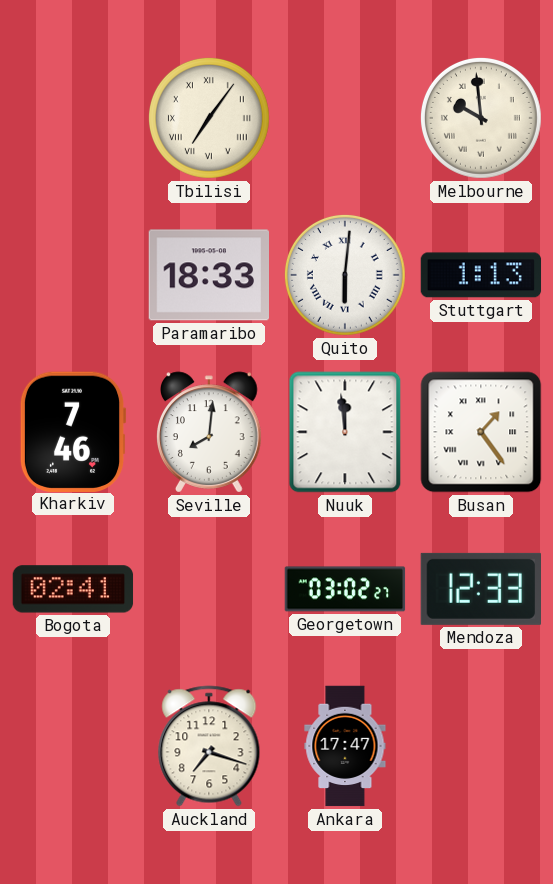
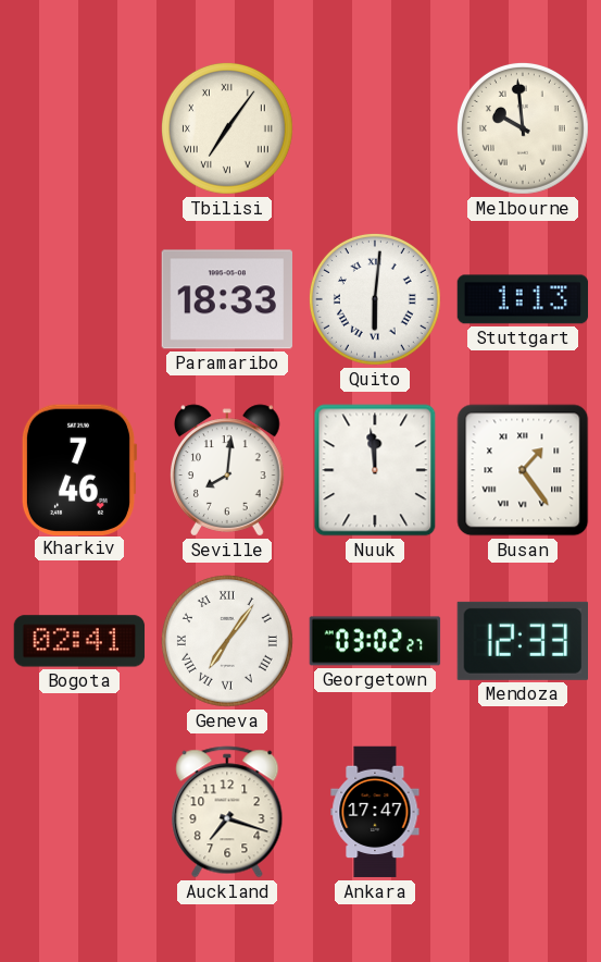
Geneva: none -> 7:06 (227, 641)
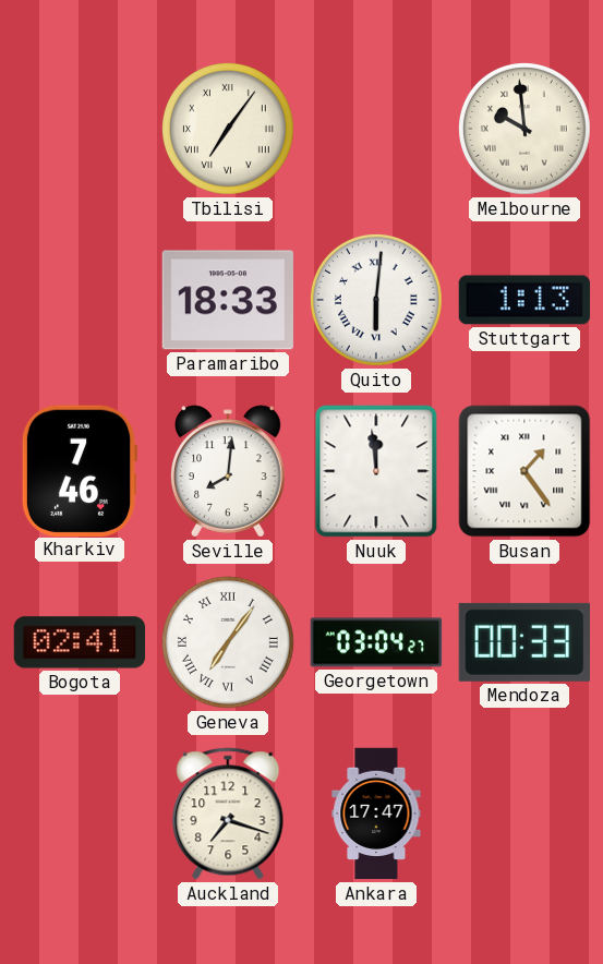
Georgetown: 03:02 -> 03:04 (376, 642)
Mendoza: 12:33 -> 00:33 (523, 642)
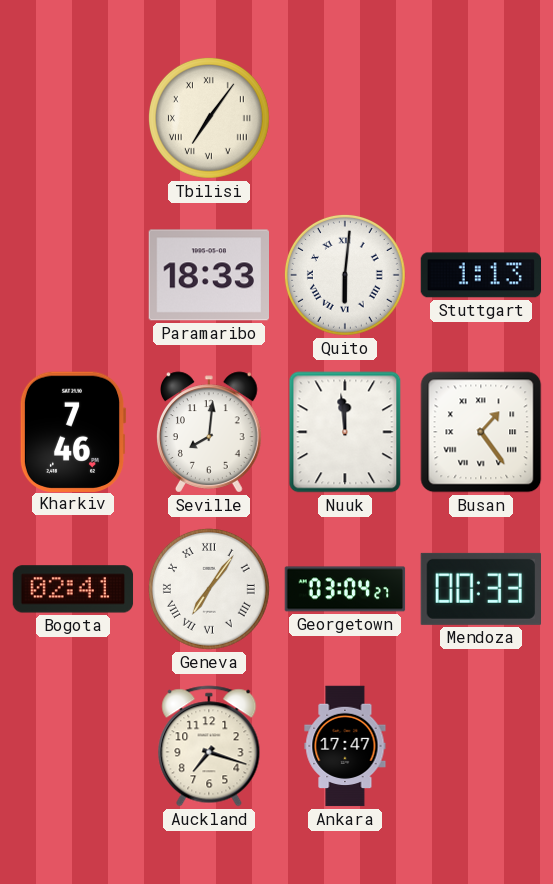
Melbourne: 9:59 -> none (524, 129)
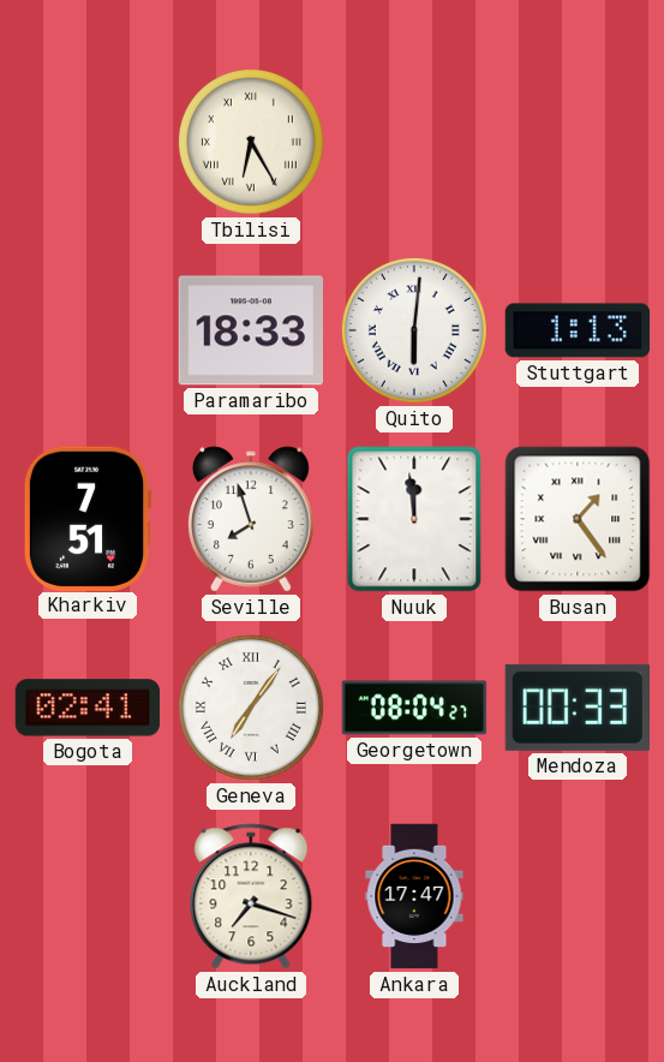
Tbilisi: 7:06 -> 6:25 (251, 142)
Kharkiv: 7:46 -> 7:51 (88, 518)
Seville: 8:01 -> 7:57 (252, 519)
Georgetown: 03:04 -> 08:04 (414, 708)
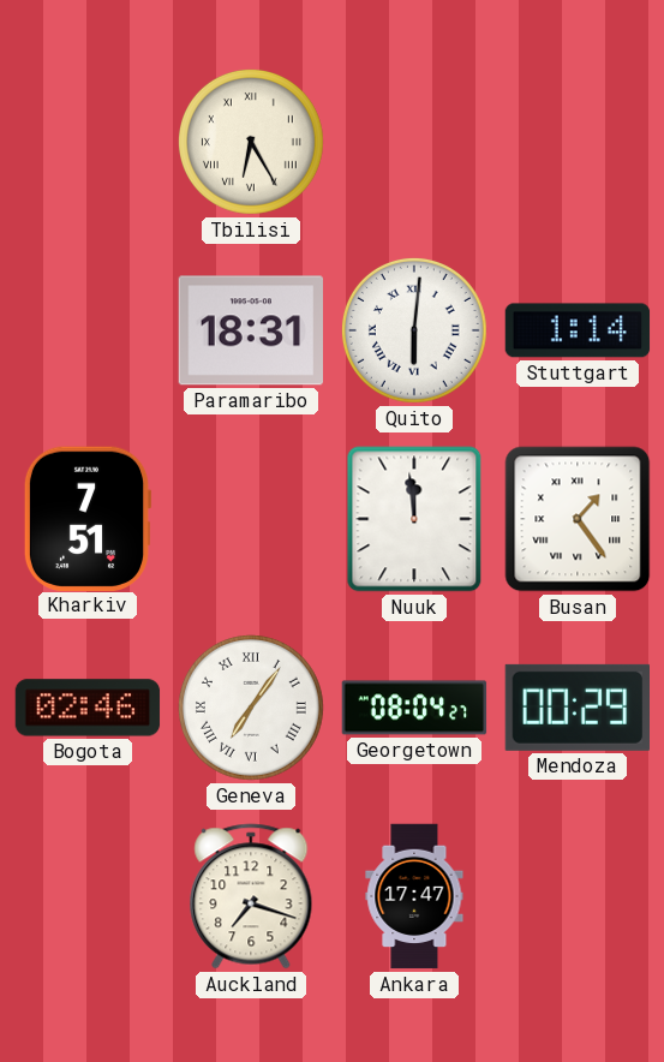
Paramaribo: 18:33 -> 18:31 (251, 330)
Stuttgart: 1:13 -> 1:14 (578, 330)
Seville: 7:57 -> none (252, 519)
Bogota: 02:41 -> 02:46 (88, 708)
Mendoza: 00:33 -> 00:29 (576, 708)
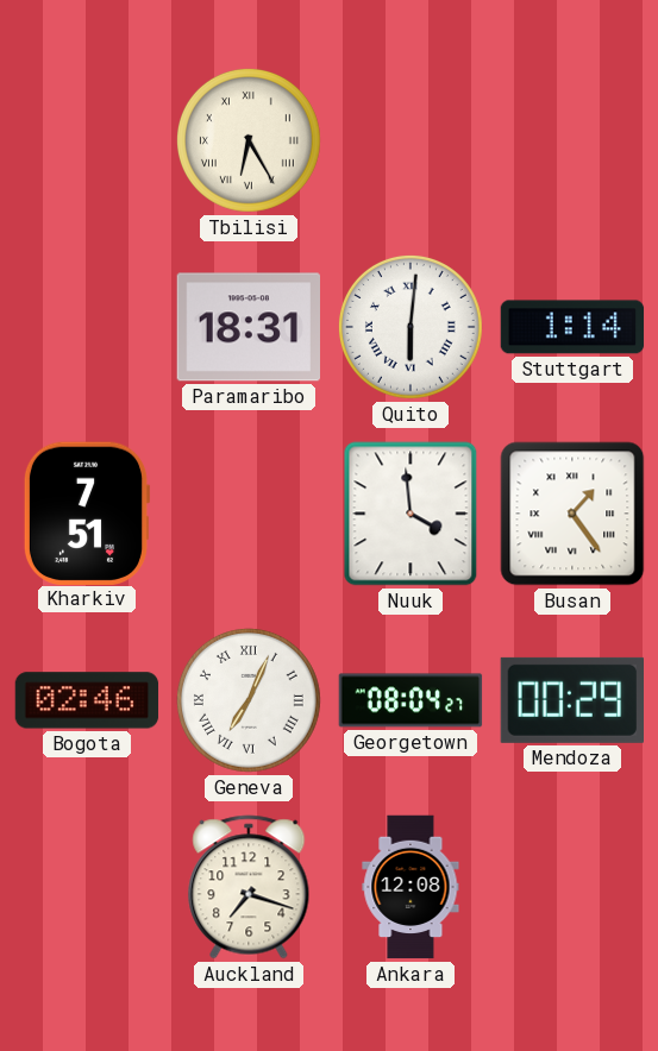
Nuuk: 11:59 -> 3:59 (411, 514)
Geneva: 7:06 -> 7:04 (249, 700)
Ankara: 17:47 -> 12:08 (411, 887)
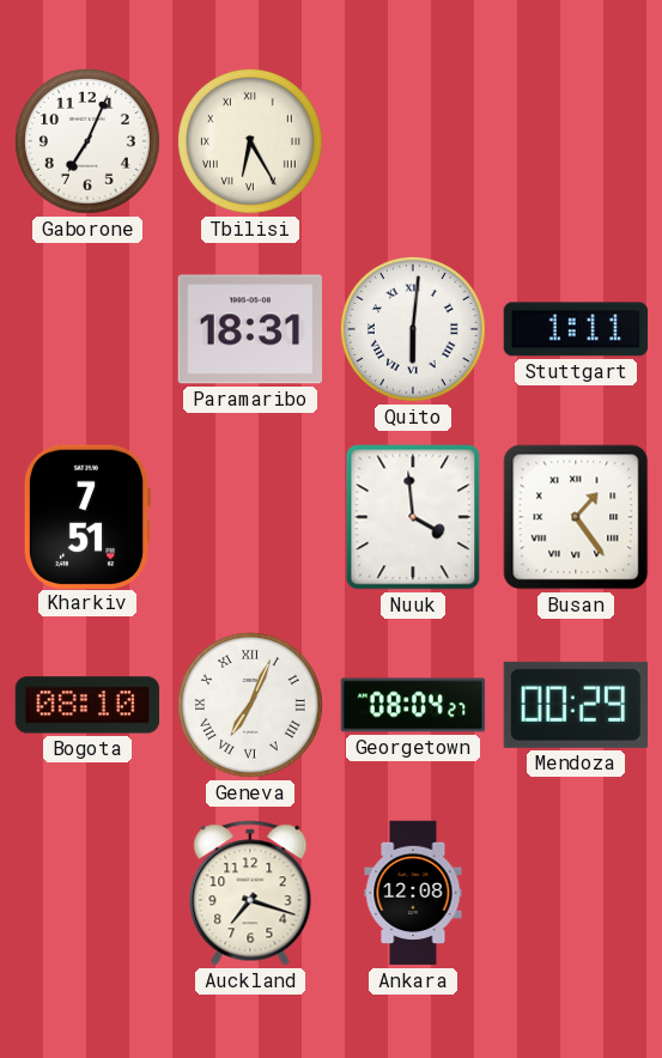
Gaborone: none -> 7:04 (87, 141)
Stuttgart: 1:14 -> 1:11 (576, 329)
Bogota: 02:46 -> 08:10 (87, 705)
